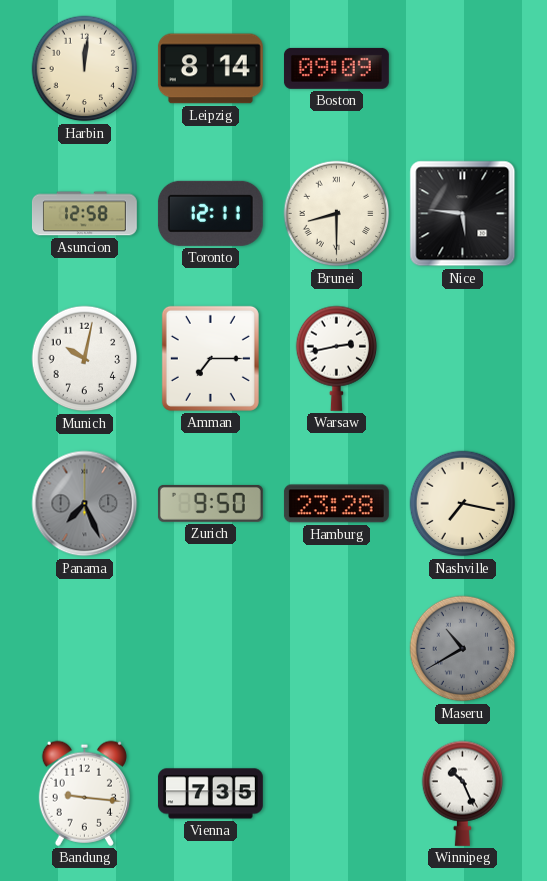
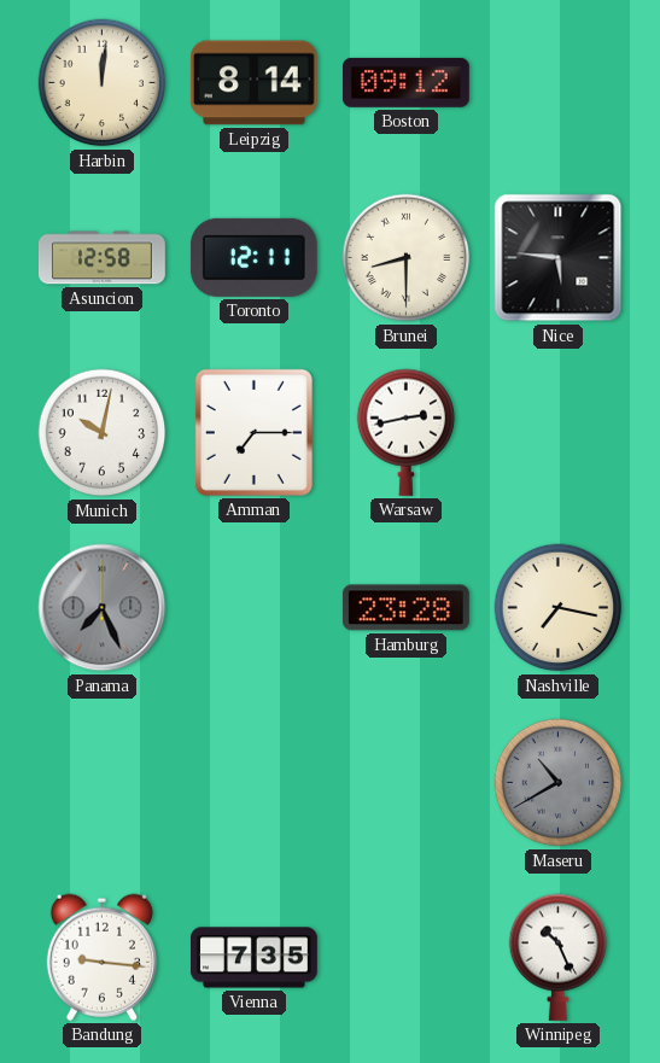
Boston: 09:09 -> 09:12 (405, 82)
Zurich: 9:50 -> none (210, 503)
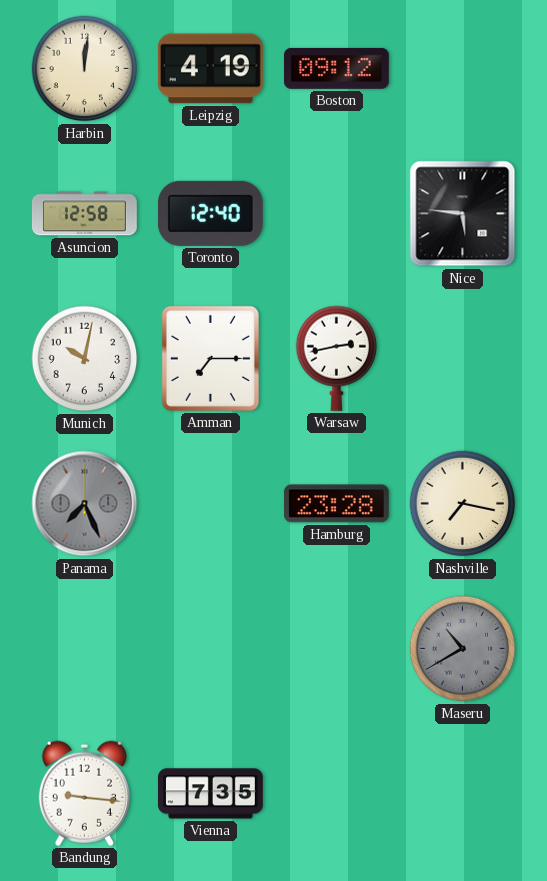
Leipzig: 8:14 -> 4:19 (210, 69)
Toronto: 12:11 -> 12:40 (210, 213)
Brunei: 8:30 -> none (407, 258)
Winnipeg: 10:26 -> none (559, 957)
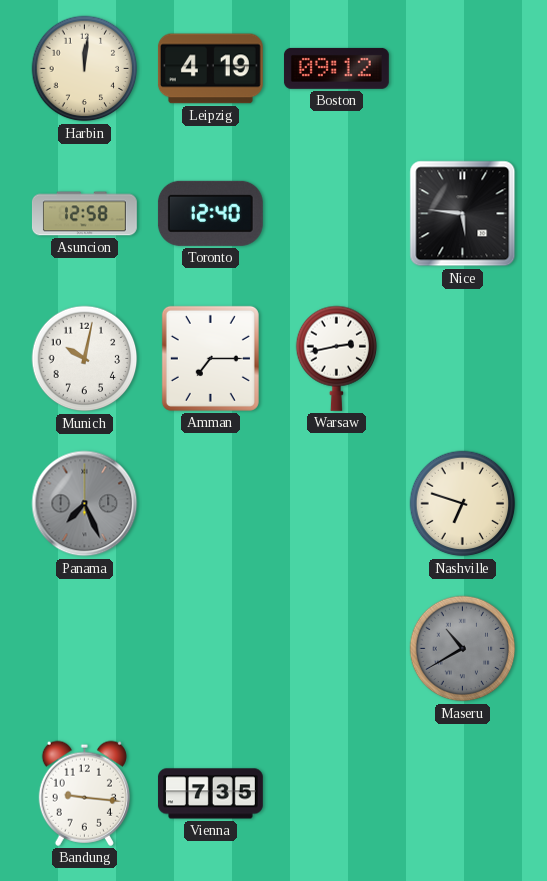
Hamburg: 23:28 -> none (336, 504)
Nashville: 7:17 -> 6:48 (463, 504)
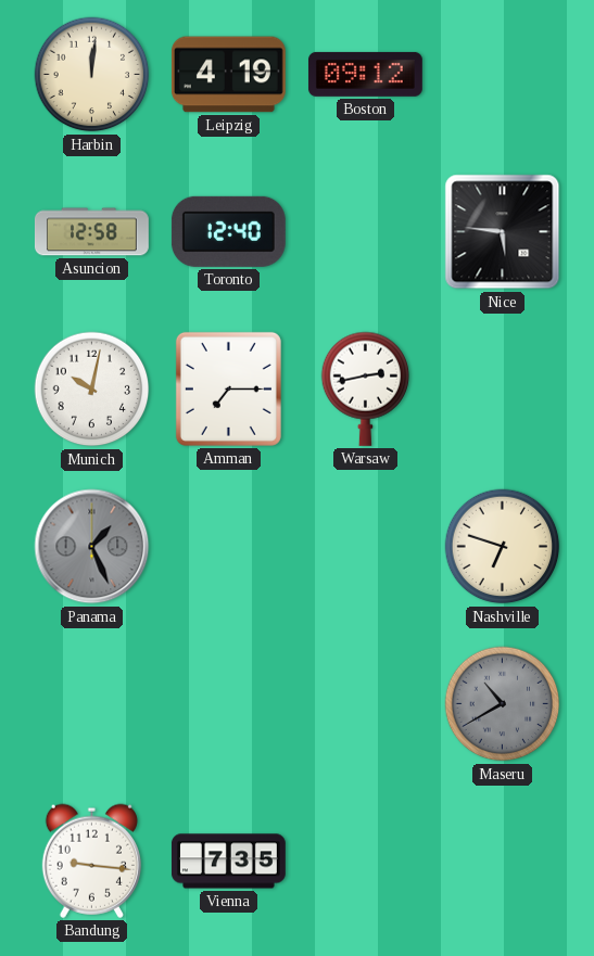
Panama: 7:26 -> 1:26 (92, 547)
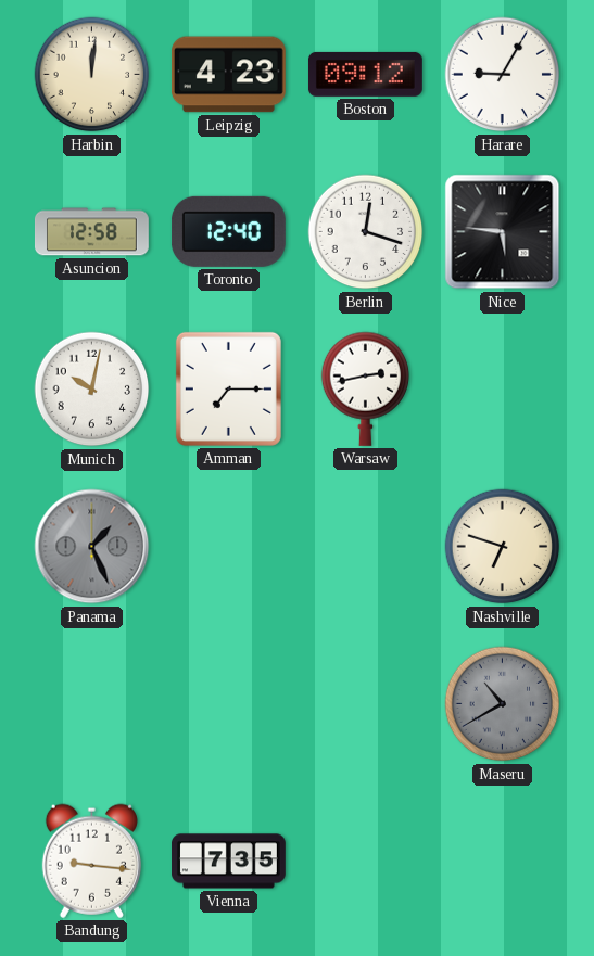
Leipzig: 4:19 -> 4:23 (228, 75)
Harare: none -> 9:05 (503, 75)
Berlin: none -> 12:18 (366, 232)
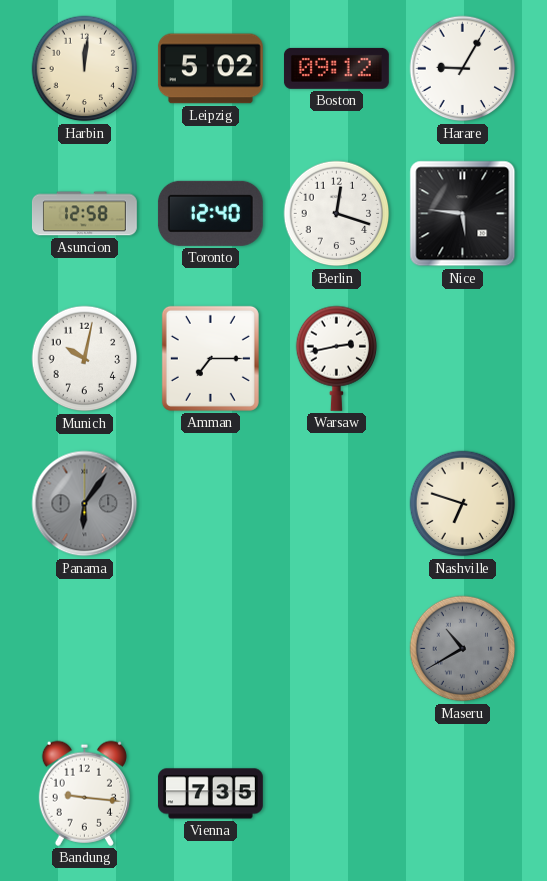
Leipzig: 4:23 -> 5:02 (210, 69)
Panama: 1:26 -> 6:06 (85, 504)
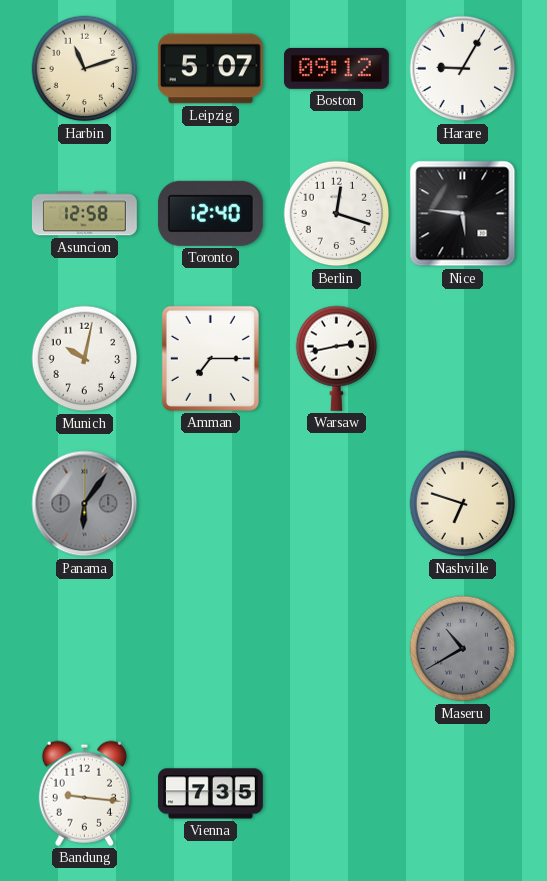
Harbin: 12:01 -> 11:12 (85, 69)
Leipzig: 5:02 -> 5:07 (210, 69)
